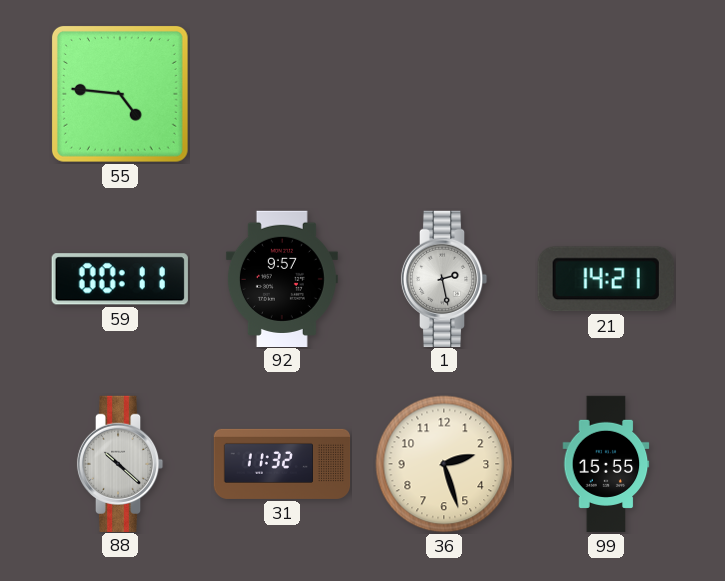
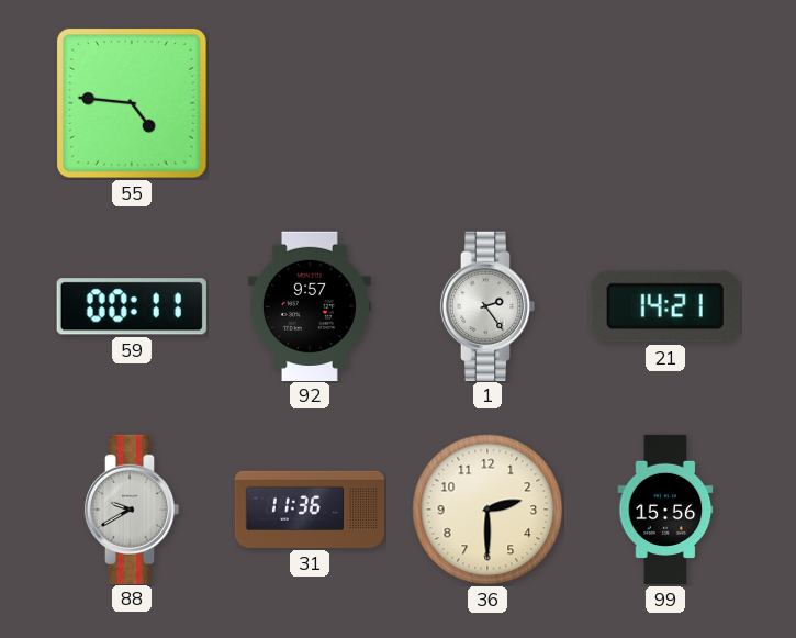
1: 2:28 -> 2:24 (487, 305)
88: 10:22 -> 9:40 (132, 508)
31: 11:32 -> 11:36 (310, 510)
36: 2:27 -> 2:30 (487, 510)
99: 15:55 -> 15:56 (665, 510)
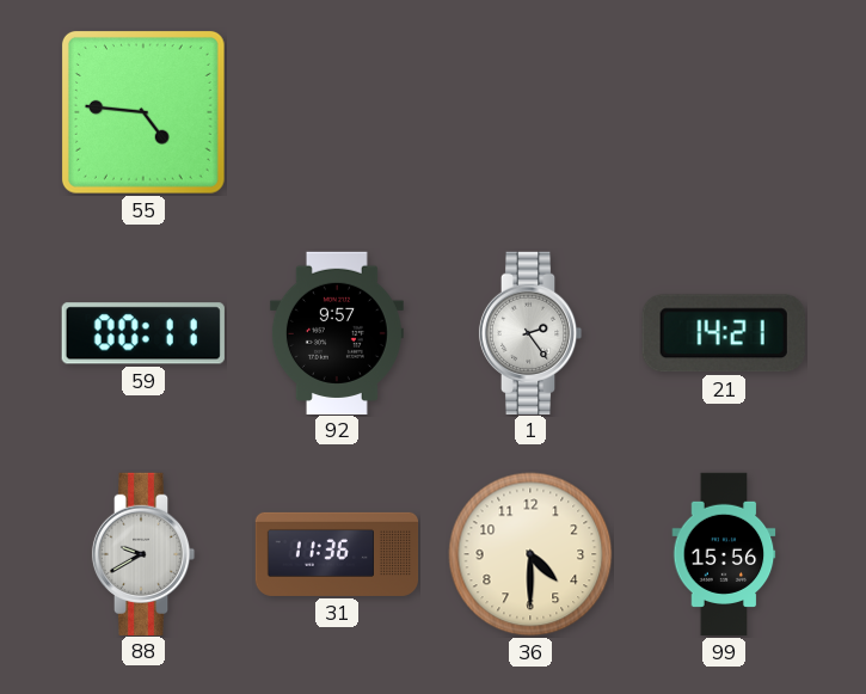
36: 2:30 -> 4:30 (530, 554)
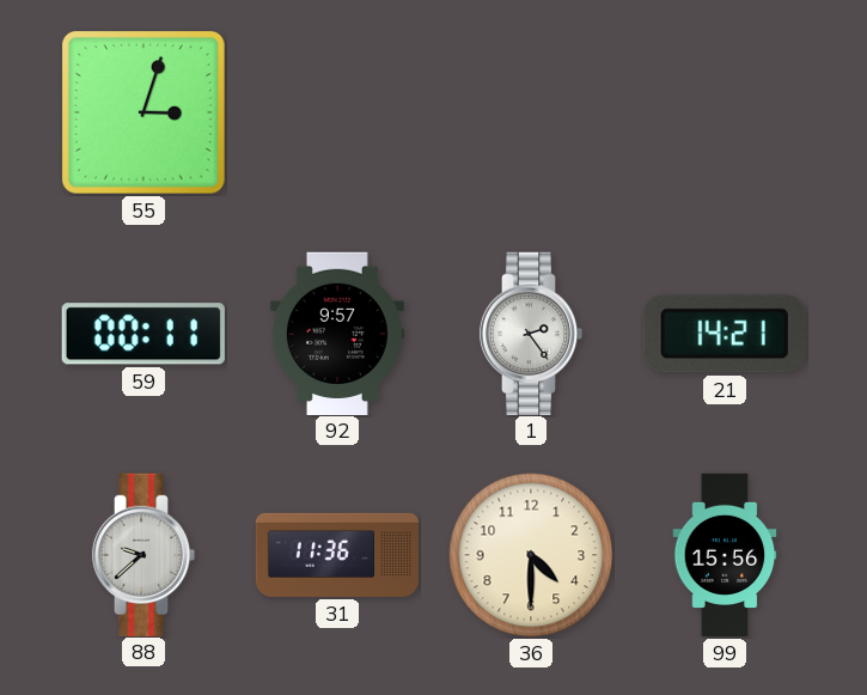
55: 4:46 -> 3:03 (144, 112)
88: 9:40 -> 9:38 (144, 554)
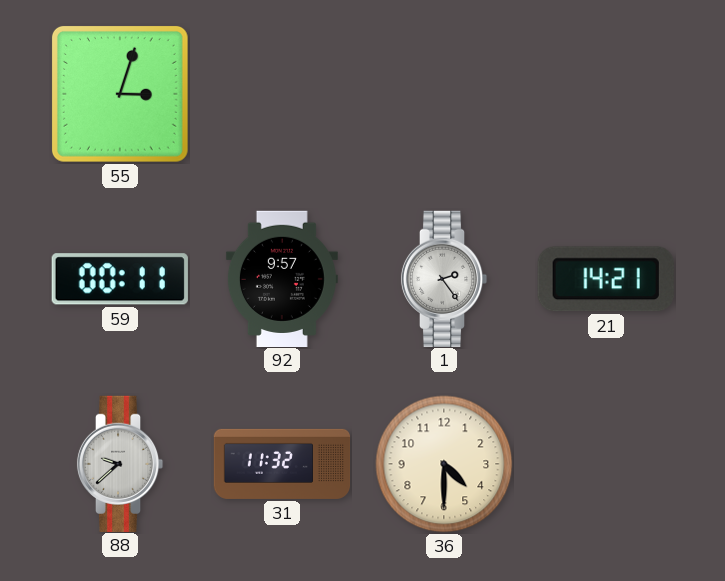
31: 11:36 -> 11:32 (282, 464)
99: 15:56 -> none (725, 555)
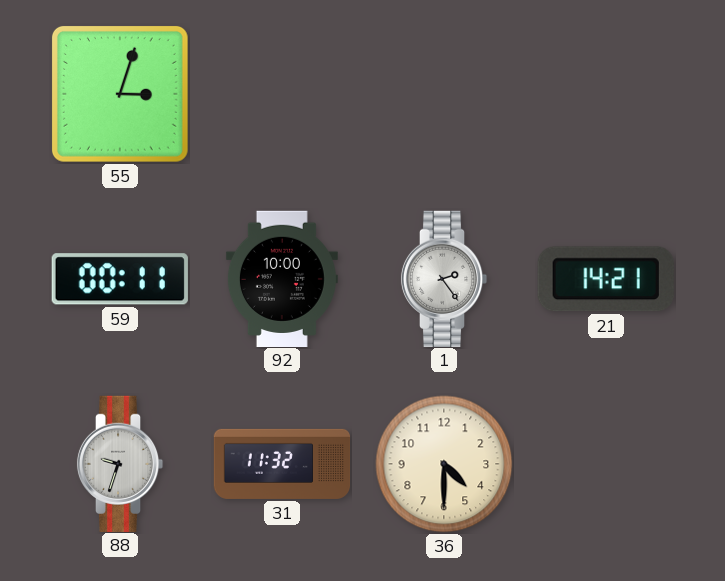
92: 9:57 -> 10:00 (282, 278)
88: 9:38 -> 9:33 (120, 463)
